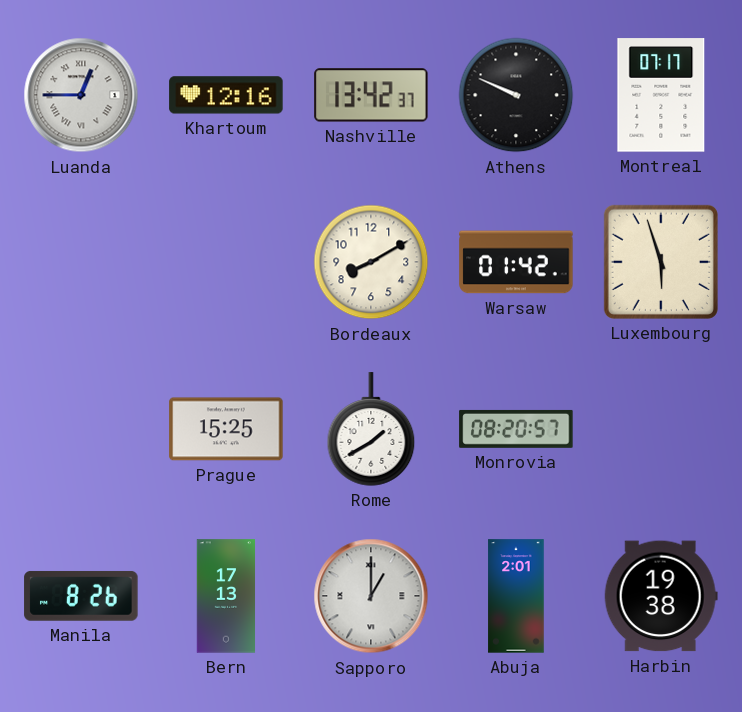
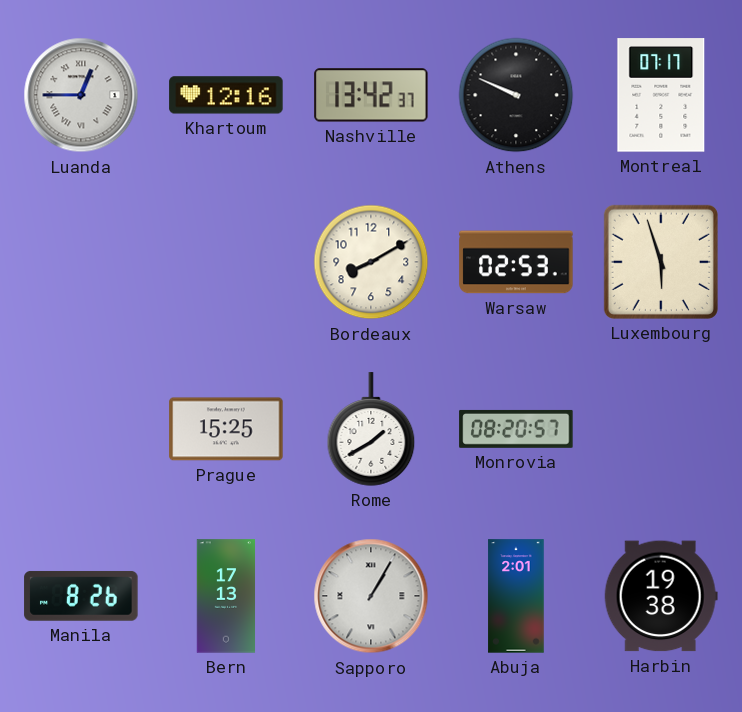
Warsaw: 01:42 -> 02:53 (516, 262)
Sapporo: 1:00 -> 1:05 (371, 596)
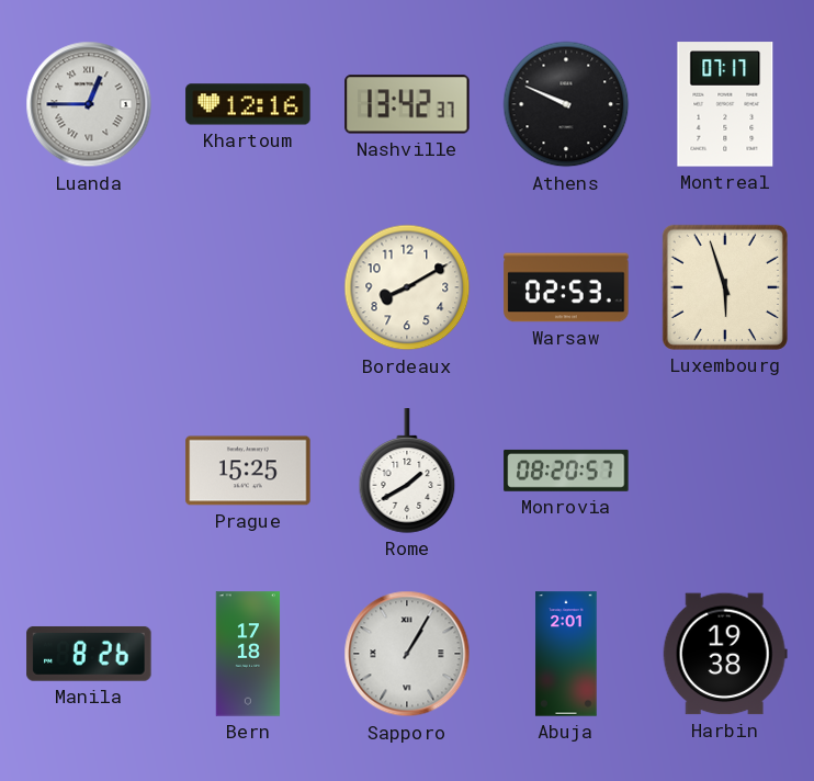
Bern: 17:13 -> 17:18 (248, 654)
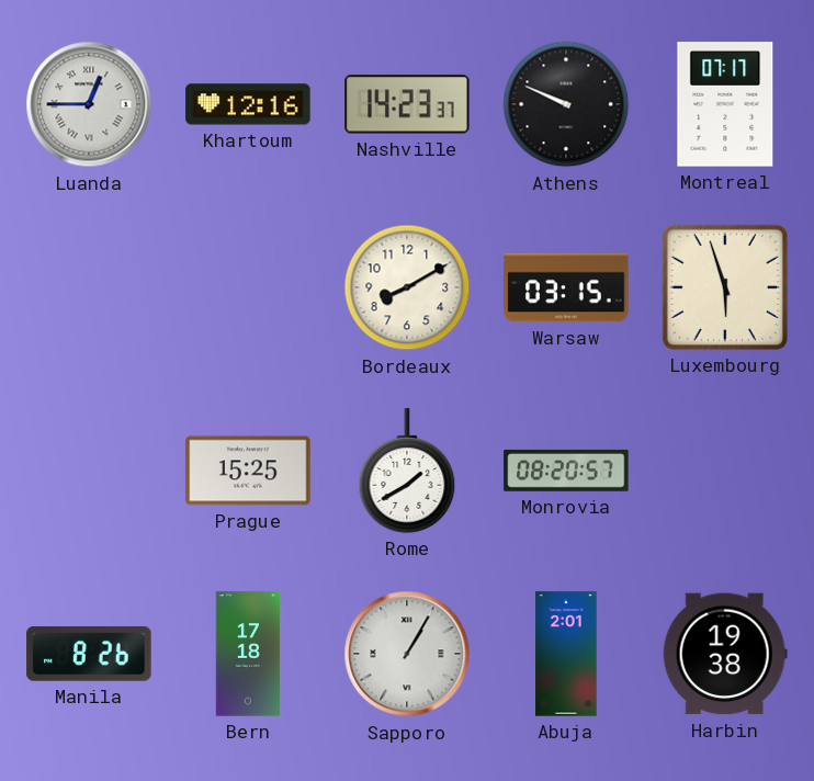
Nashville: 13:42 -> 14:23 (407, 104)
Warsaw: 02:53 -> 03:15 (566, 287)
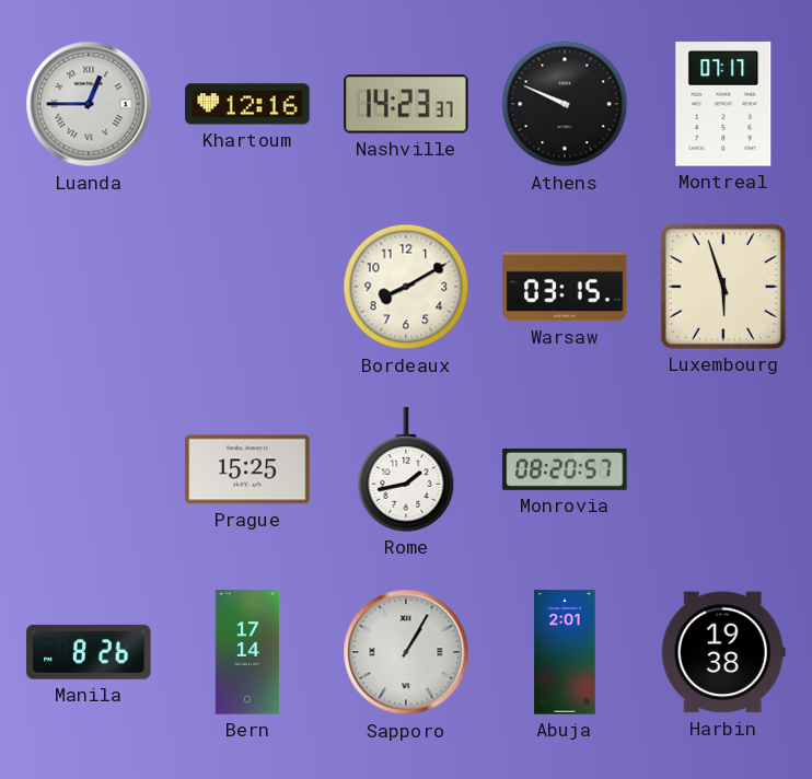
Rome: 1:40 -> 1:43 (406, 469)
Bern: 17:18 -> 17:14 (247, 652)
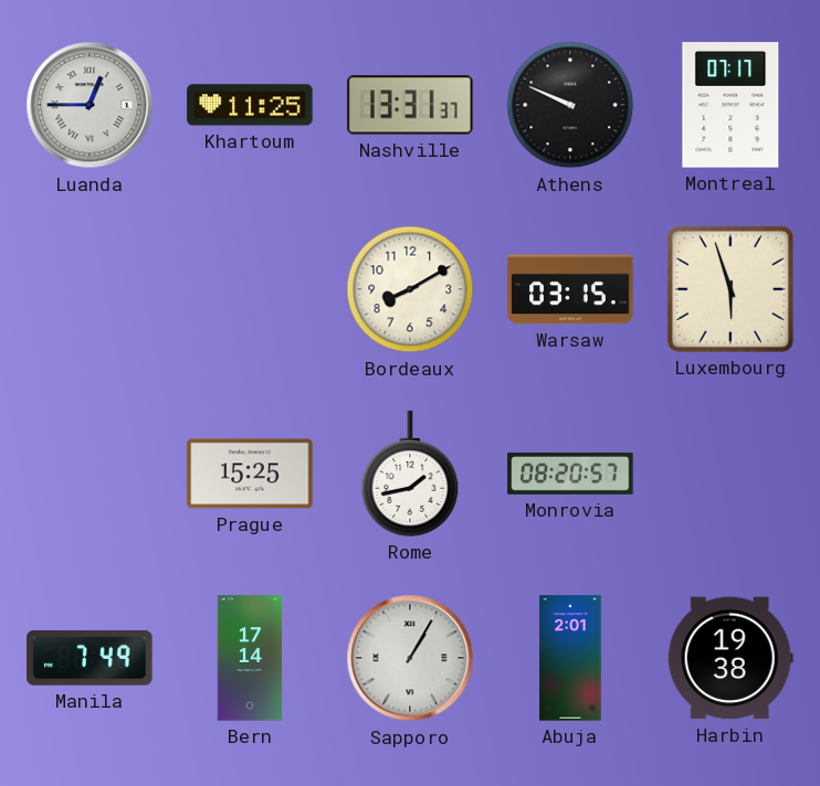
Khartoum: 12:16 -> 11:25 (250, 105)
Nashville: 14:23 -> 13:31 (410, 105)
Manila: 8:26 -> 7:49 (90, 658)
